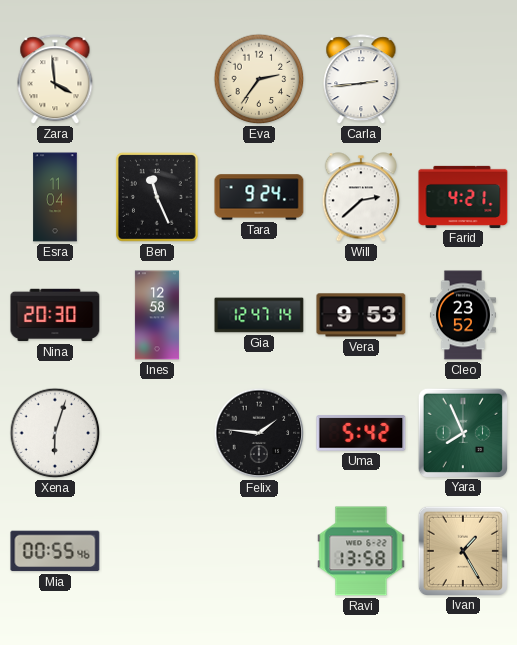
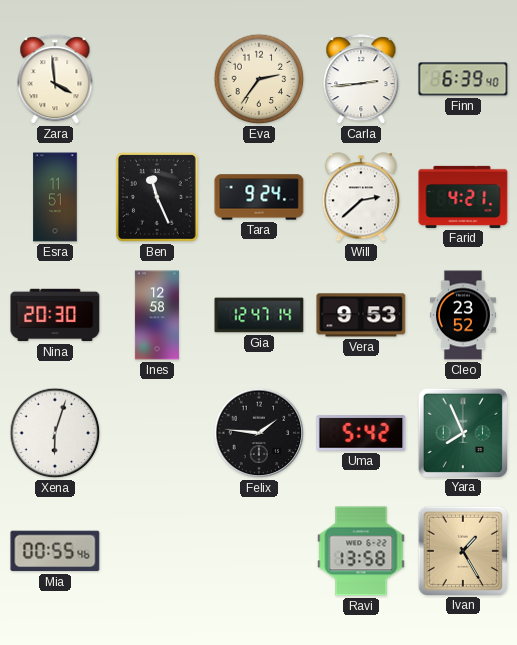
Finn: none -> 6:39 (463, 79)
Esra: 11:04 -> 11:51 (55, 197)
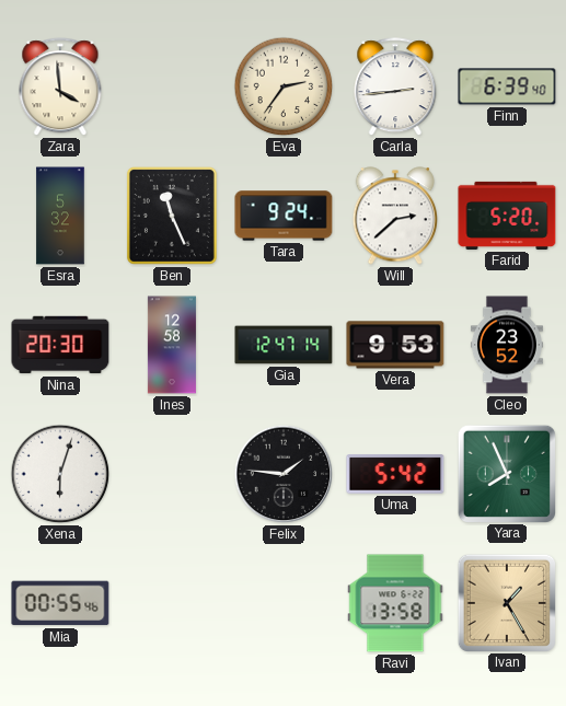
Esra: 11:51 -> 5:32 (60, 216)
Farid: 4:21 -> 5:20 (507, 216)
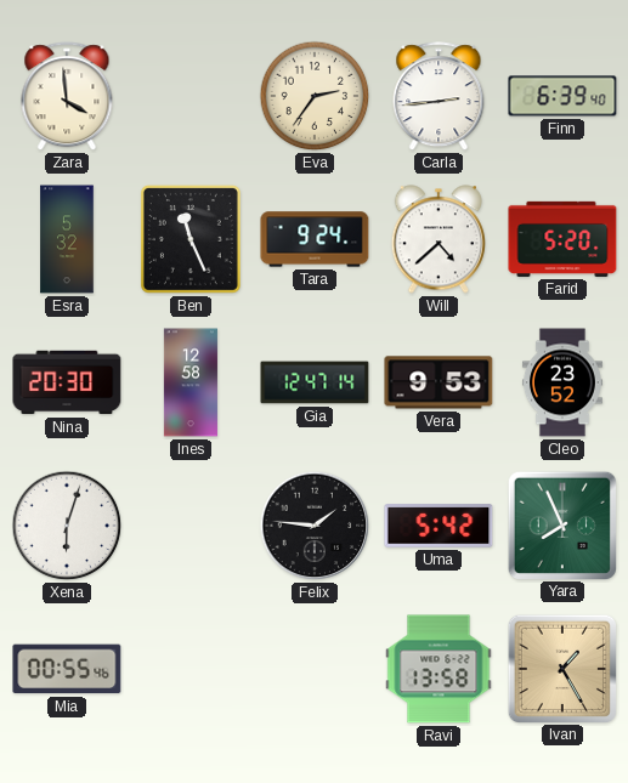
Will: 2:38 -> 4:38 (437, 239)
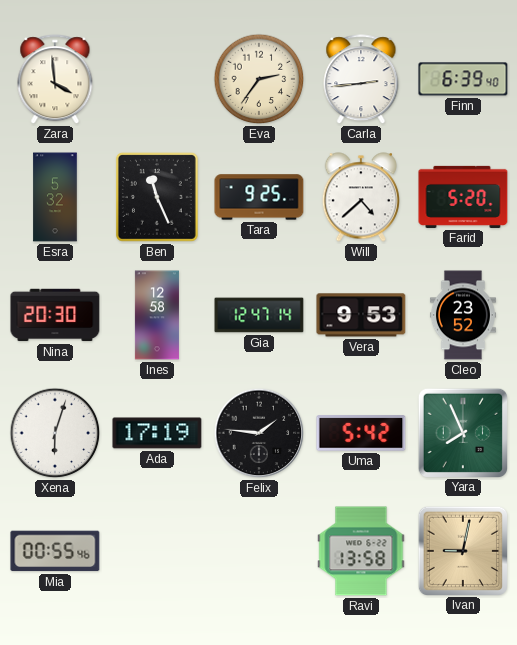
Tara: 9:24 -> 9:25 (259, 197)
Ada: none -> 17:19 (157, 433)
Ivan: 1:25 -> 9:02 (462, 550)
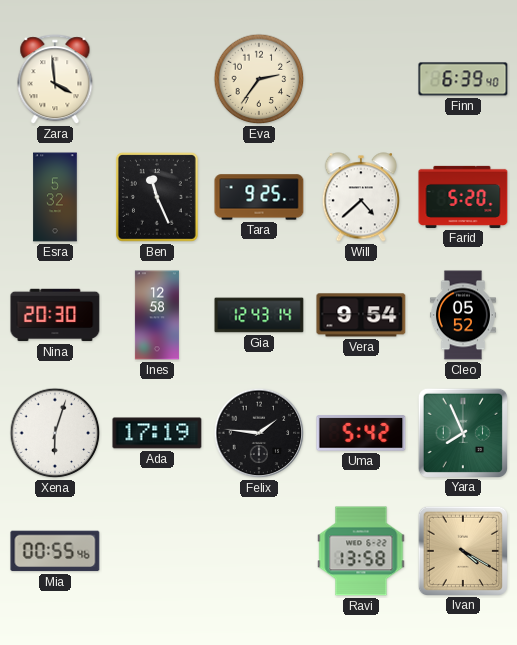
Carla: 2:44 -> none (361, 80)
Gia: 12:47 -> 12:43 (259, 315)
Vera: 9:53 -> 9:54 (361, 315)
Cleo: 23:52 -> 05:52 (463, 315)
Ivan: 9:02 -> 4:20 (462, 550)
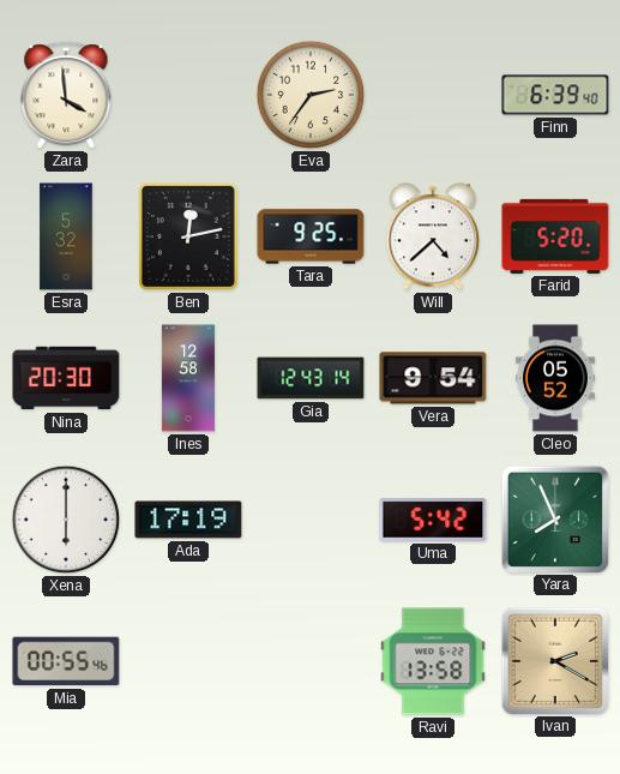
Ben: 11:26 -> 12:13 (188, 236)
Xena: 6:03 -> 6:00 (66, 520)
Felix: 1:46 -> none (259, 433)
Ivan: 4:20 -> 2:20 (554, 660)
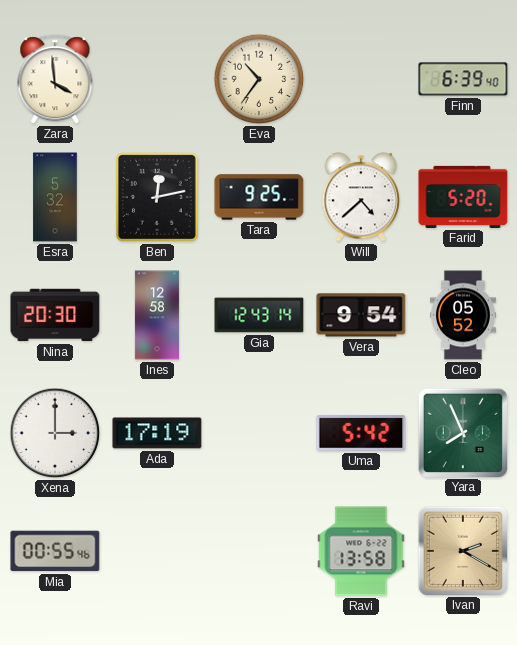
Eva: 2:36 -> 10:36 (259, 79)
Xena: 6:00 -> 3:00 (55, 433)
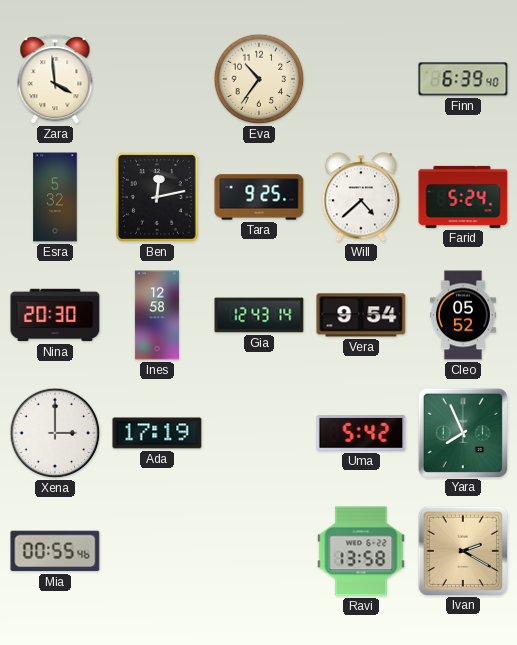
Farid: 5:20 -> 5:24 (463, 197)
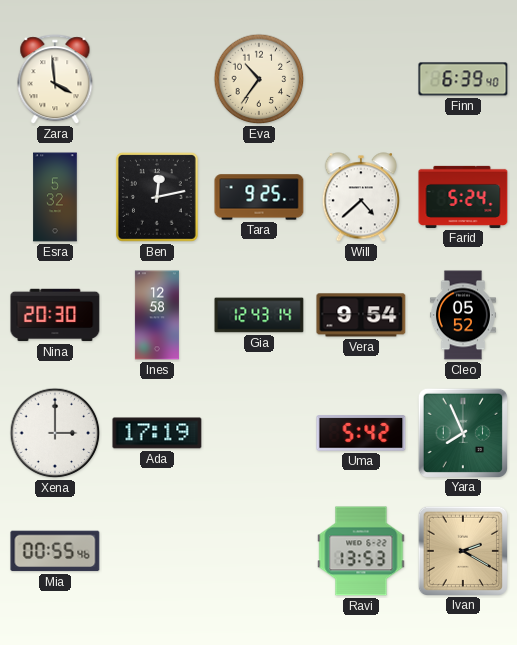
Ravi: 13:58 -> 13:53 (361, 551)
